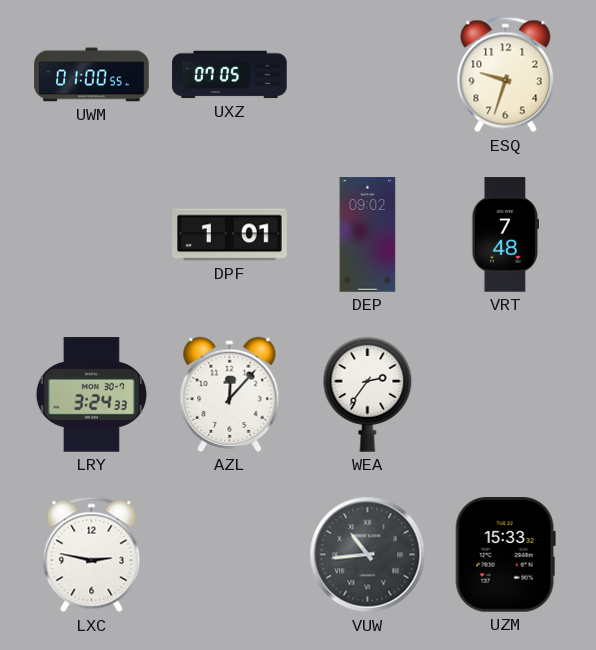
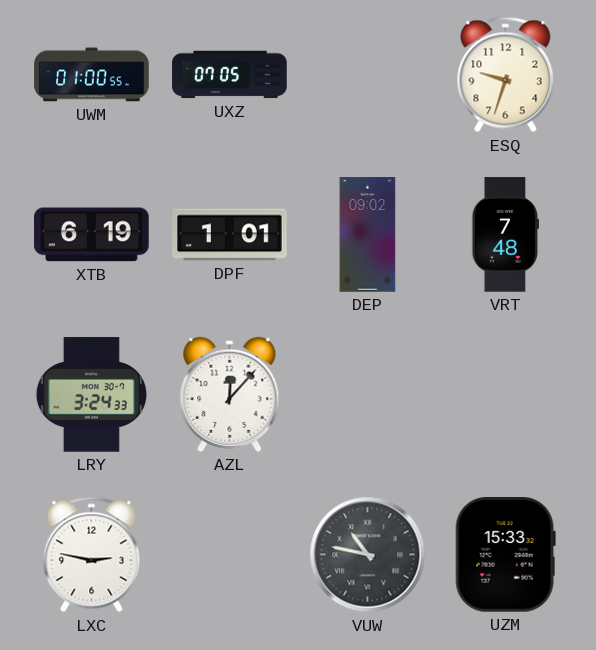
XTB: none -> 6:19 (92, 235)
WEA: 2:36 -> none (368, 394)
VUW: 10:44 -> 10:47 (368, 555)
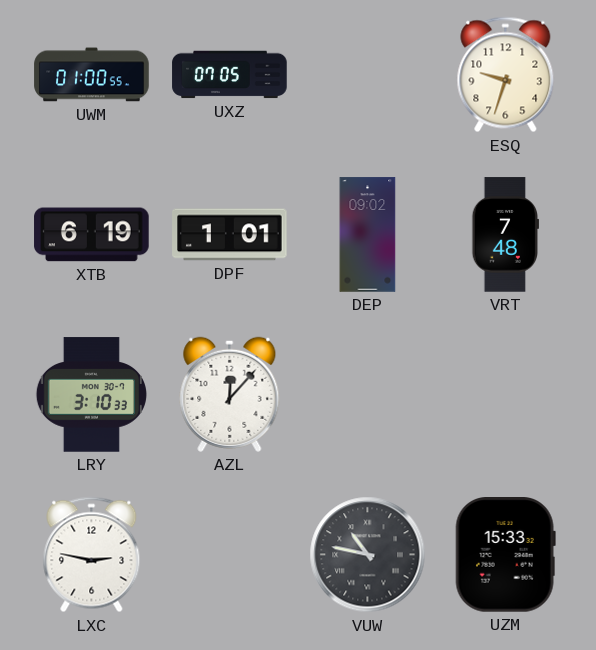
LRY: 3:24 -> 3:10 (91, 395)
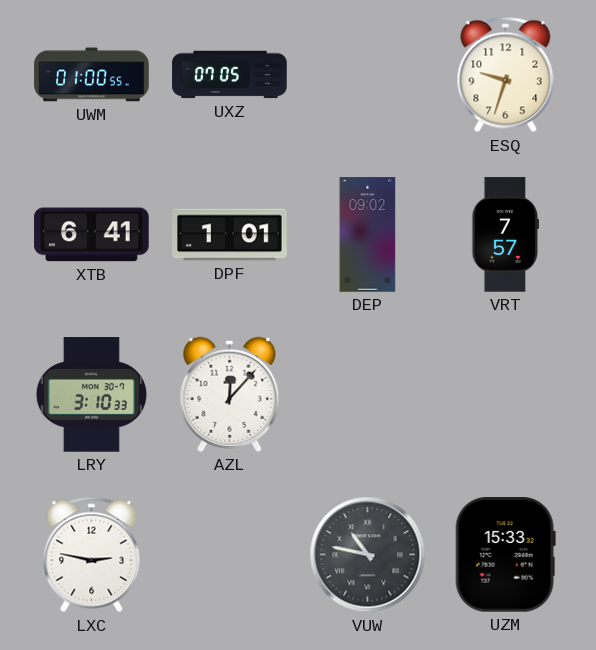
XTB: 6:19 -> 6:41 (92, 235)
VRT: 7:48 -> 7:57 (506, 235)
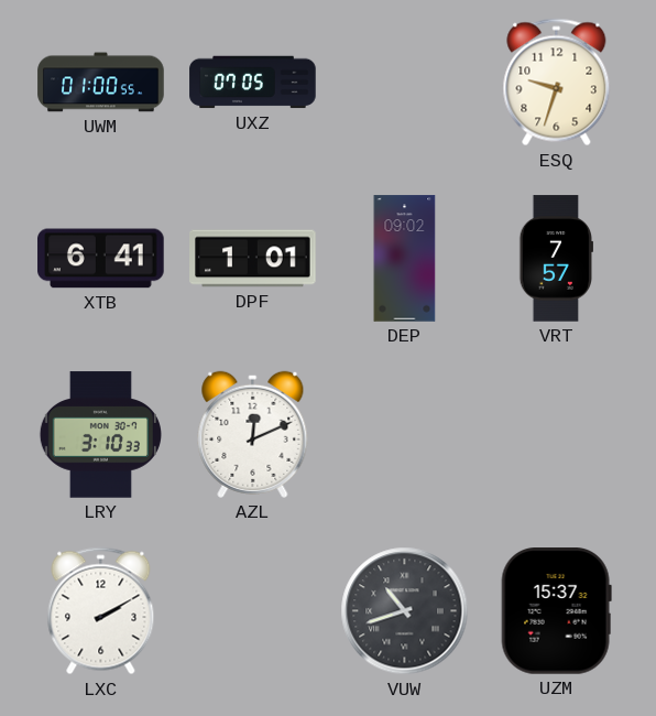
AZL: 12:07 -> 12:11 (253, 434)
LXC: 2:47 -> 2:10 (101, 611)
VUW: 10:47 -> 10:42 (405, 611)
UZM: 15:33 -> 15:37 (556, 611)
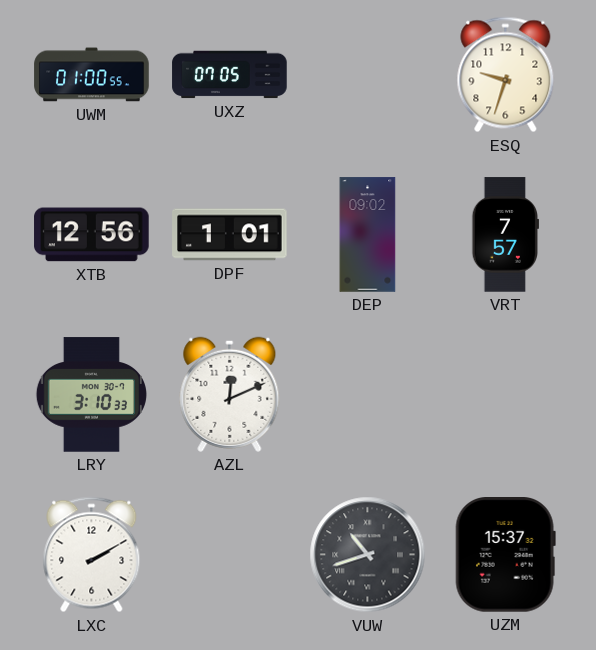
XTB: 6:41 -> 12:56 (92, 235)
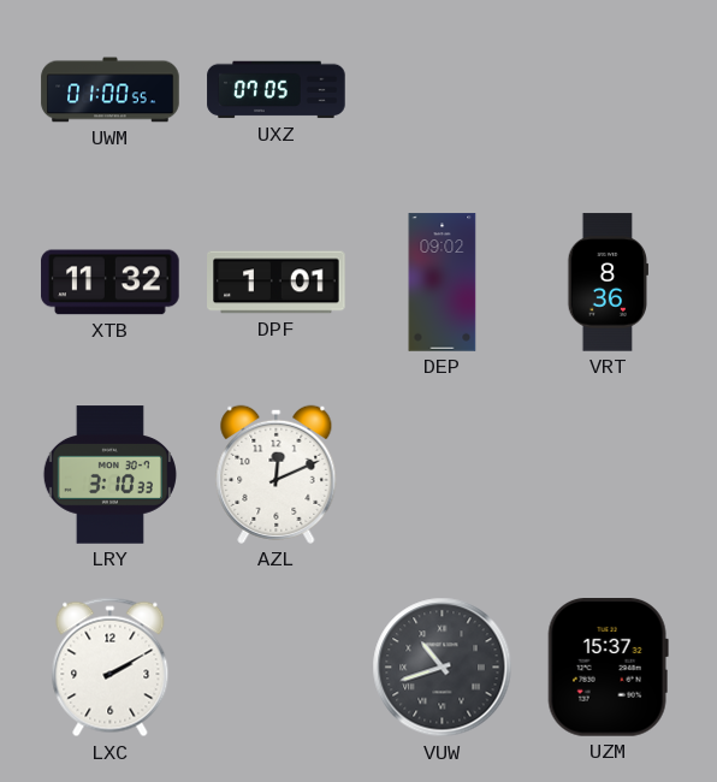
ESQ: 9:33 -> none (506, 75)
XTB: 12:56 -> 11:32 (111, 283)
VRT: 7:57 -> 8:36 (609, 283)
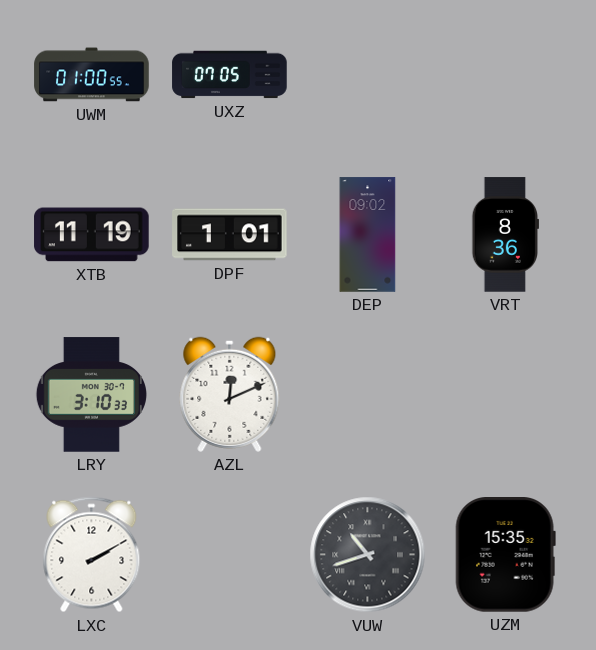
XTB: 11:32 -> 11:19 (92, 235)
UZM: 15:37 -> 15:35 (505, 555)
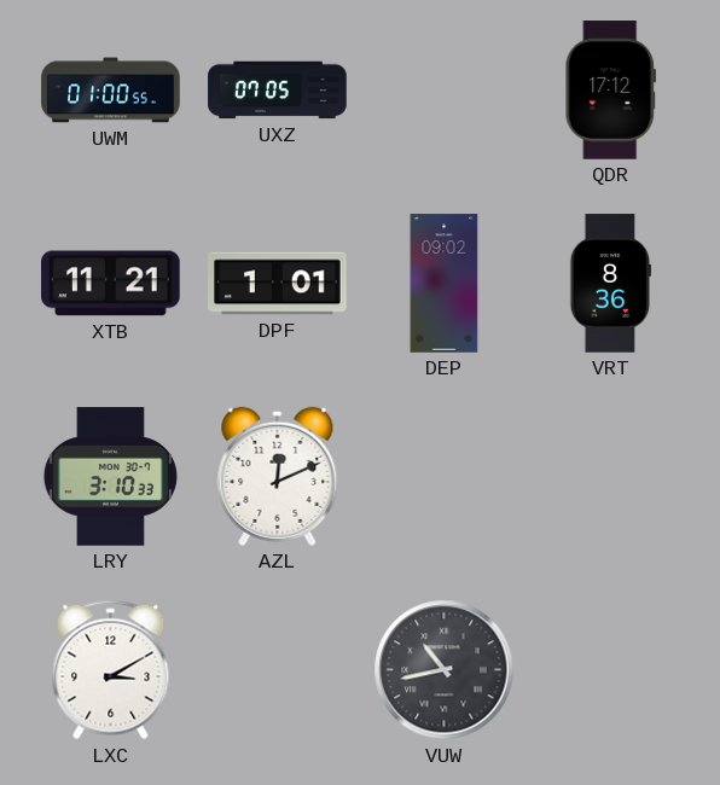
QDR: none -> 17:12 (611, 91)
XTB: 11:19 -> 11:21 (111, 284)
LXC: 2:10 -> 3:10 (111, 670)
VUW: 10:42 -> 10:43 (445, 670)
UZM: 15:35 -> none (505, 555)
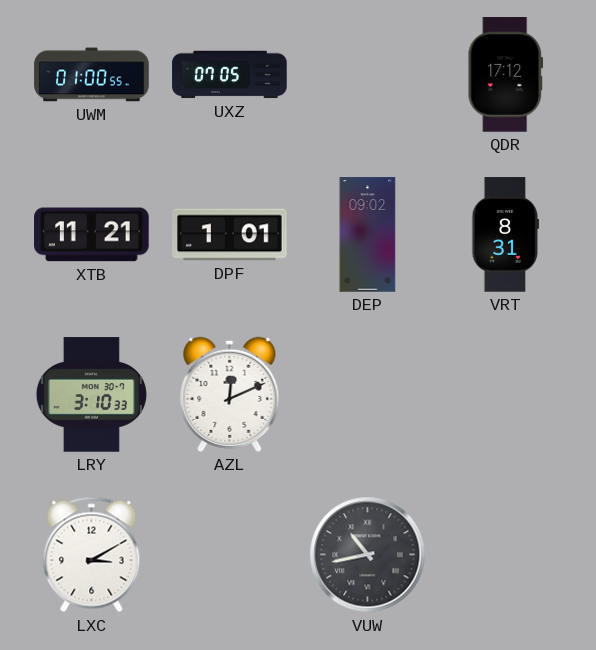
VRT: 8:36 -> 8:31 (506, 235)
